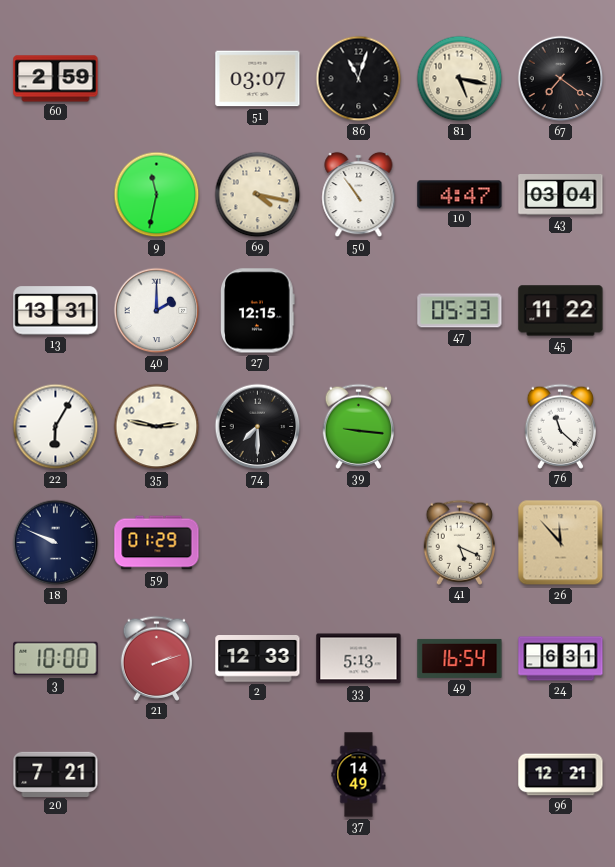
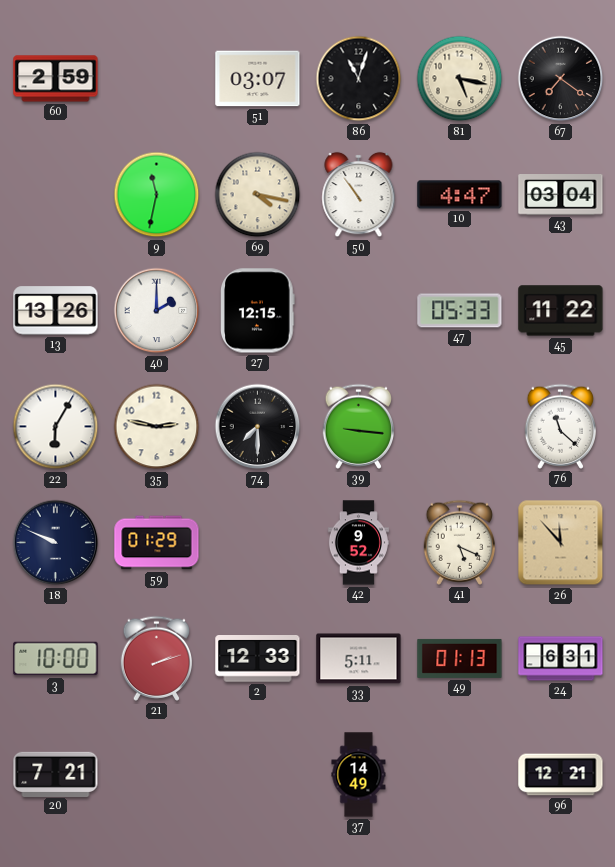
13: 13:31 -> 13:26 (56, 311)
42: none -> 9:52 (358, 543)
33: 5:13 -> 5:11 (359, 659)
49: 16:54 -> 01:13 (460, 658)
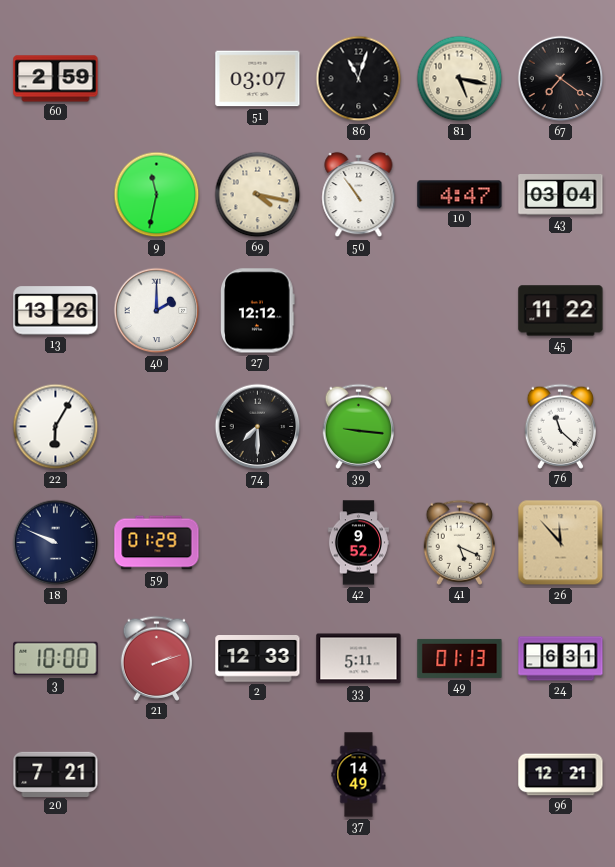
27: 12:15 -> 12:12 (258, 311)
47: 05:33 -> none (460, 311)
35: 2:47 -> none (157, 427)
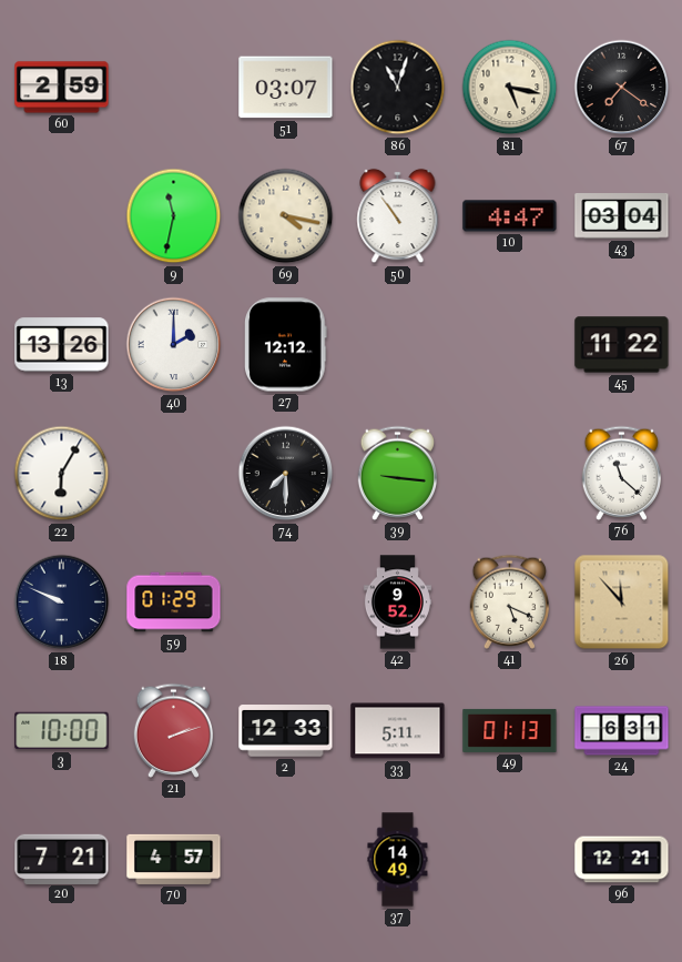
70: none -> 4:57 (174, 859)
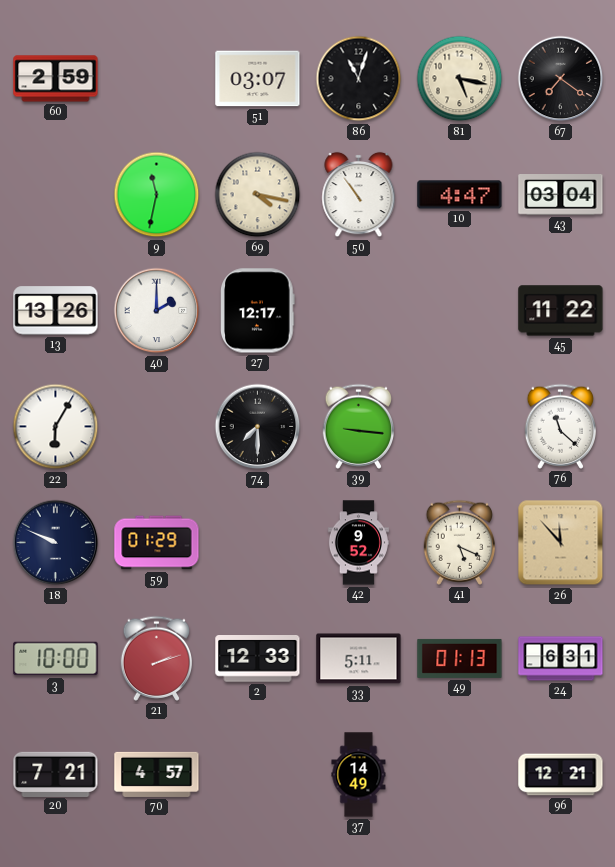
27: 12:12 -> 12:17 (258, 311)
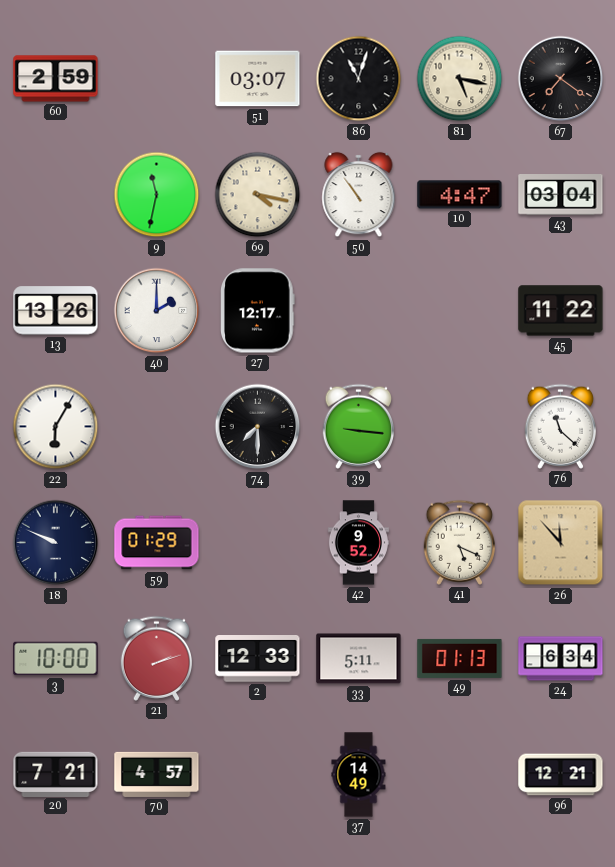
24: 6:31 -> 6:34 (561, 659)
